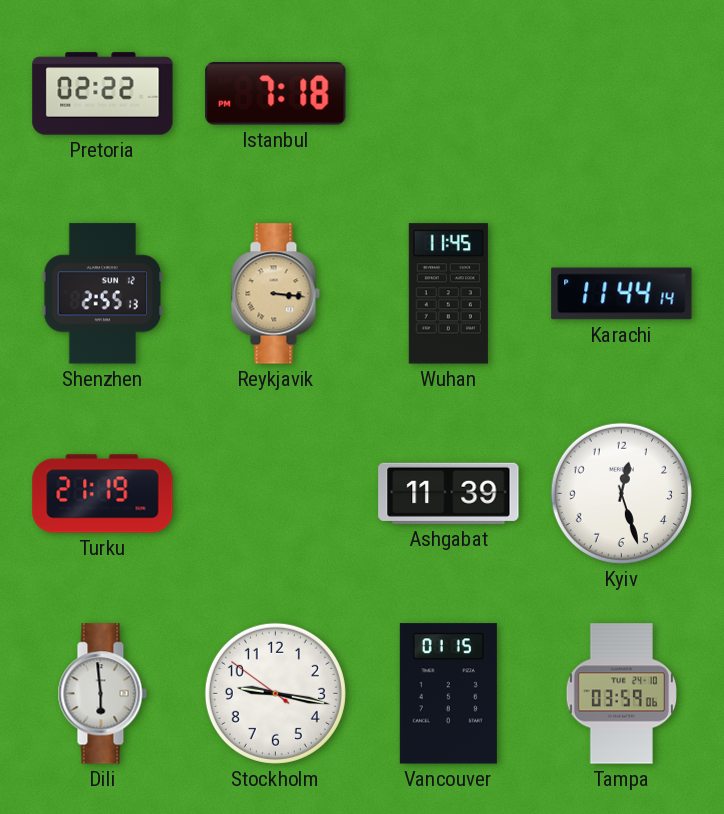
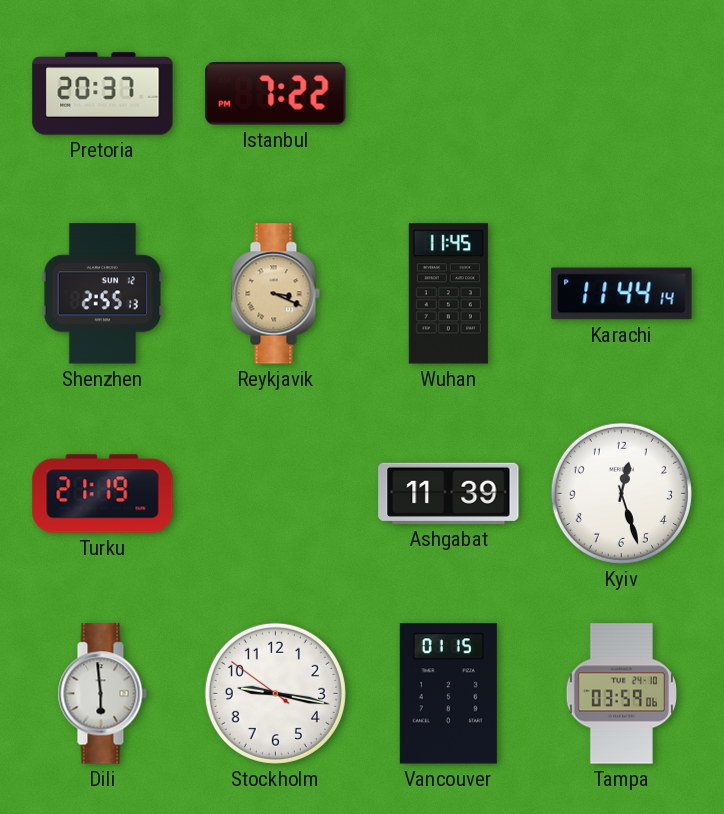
Pretoria: 02:22 -> 20:37 (103, 94)
Istanbul: 7:18 -> 7:22 (276, 94)
Reykjavik: 3:16 -> 3:19 (275, 294)
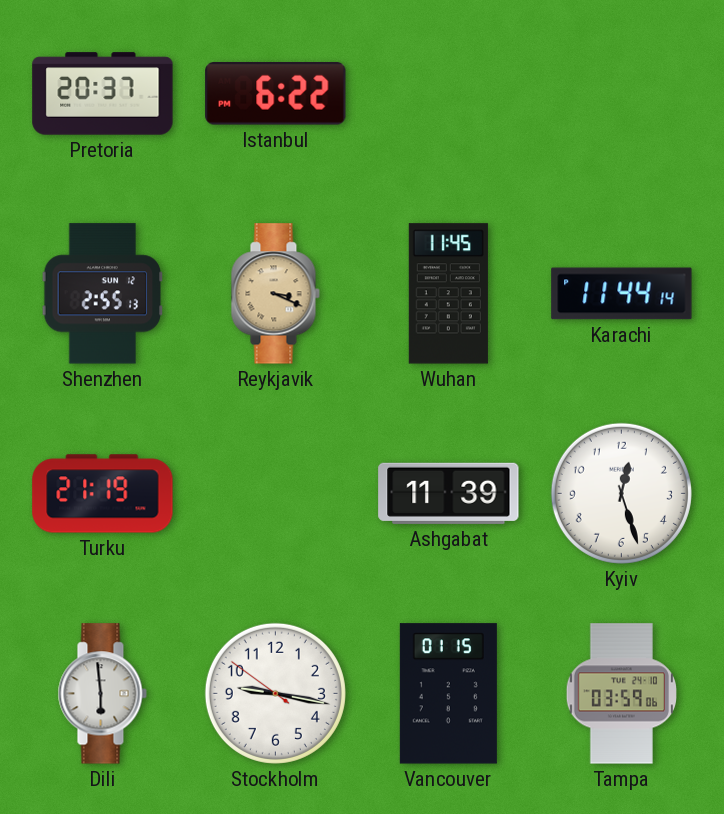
Istanbul: 7:22 -> 6:22 (276, 94)
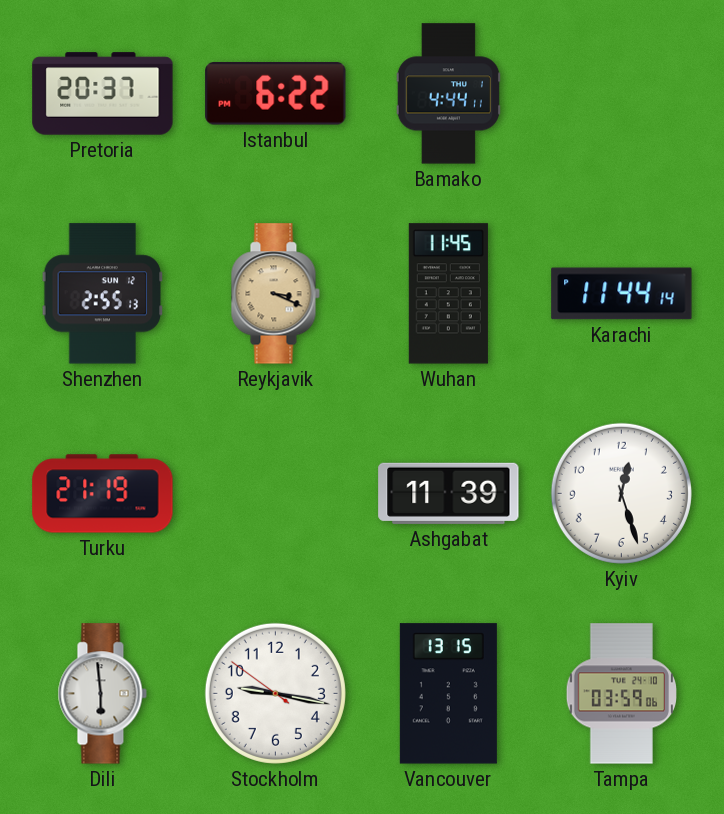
Bamako: none -> 4:44 (448, 94)
Vancouver: 01:15 -> 13:15 (448, 694)
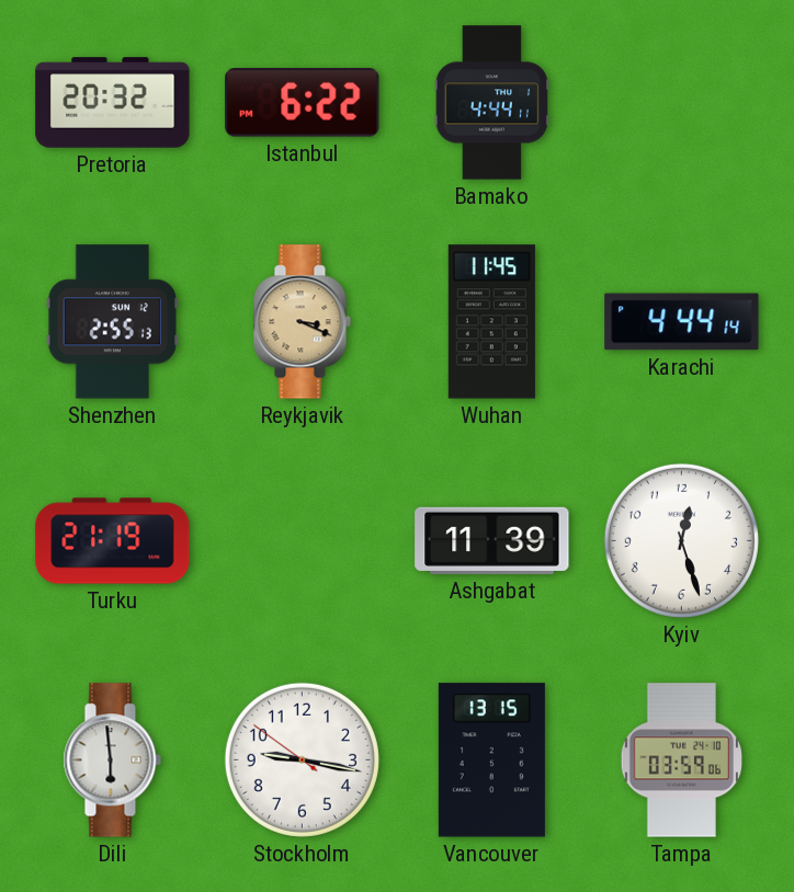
Pretoria: 20:37 -> 20:32 (113, 103)
Karachi: 11:44 -> 4:44 (682, 322)
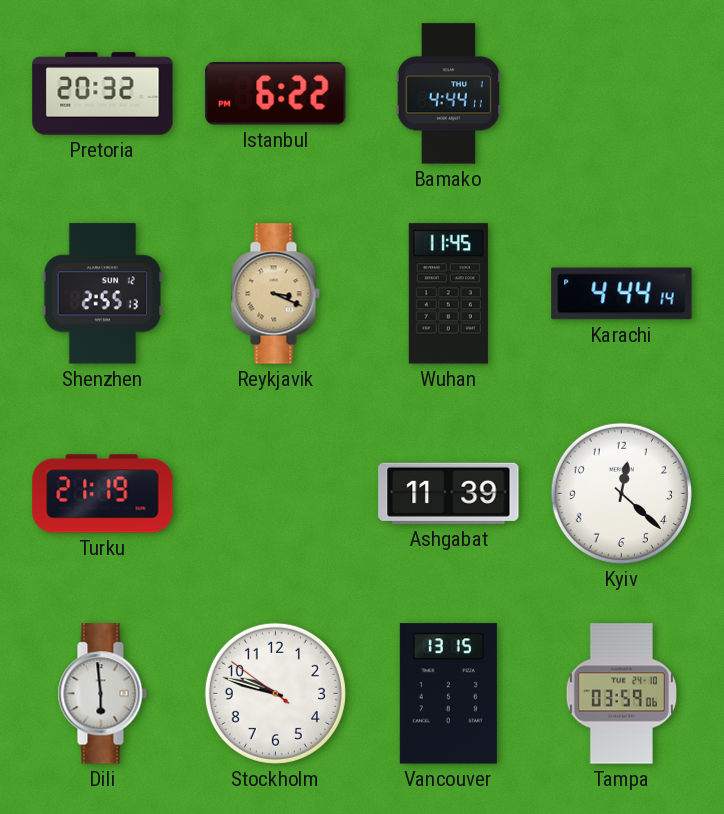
Kyiv: 12:27 -> 12:22 (621, 493)
Stockholm: 9:16 -> 9:47 (275, 693)
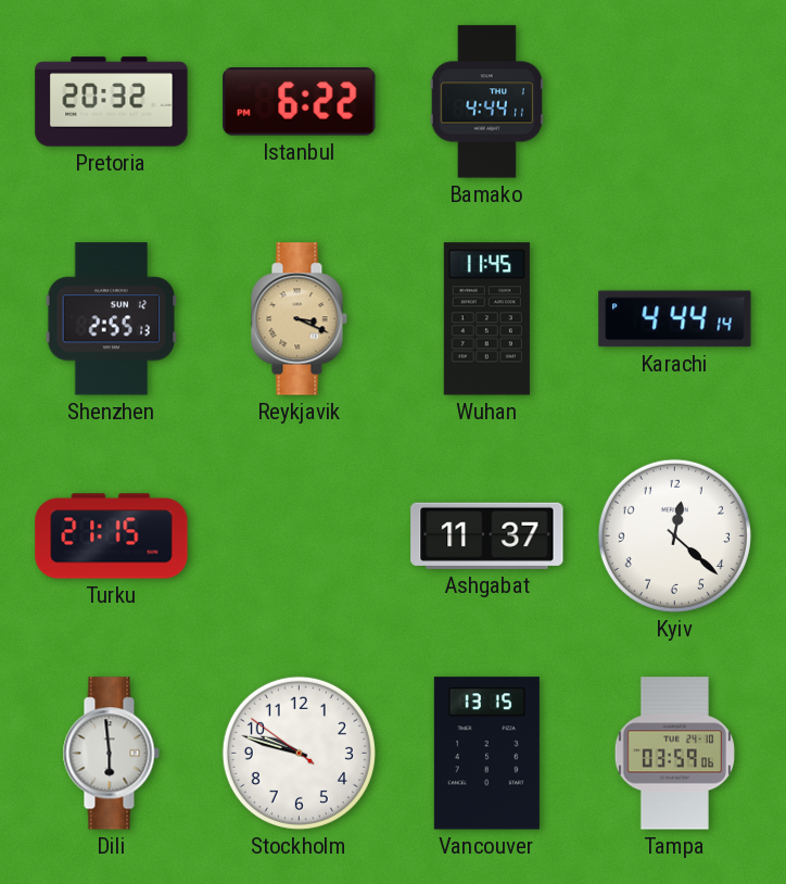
Turku: 21:19 -> 21:15 (112, 536)
Ashgabat: 11:39 -> 11:37 (487, 535)
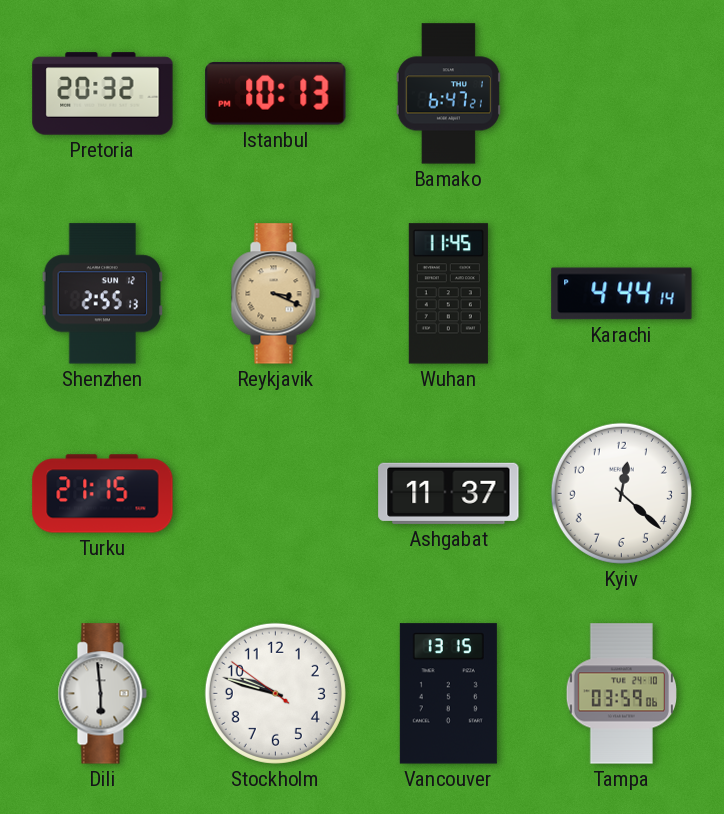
Istanbul: 6:22 -> 10:13 (276, 94)
Bamako: 4:44 -> 6:47 (448, 94)
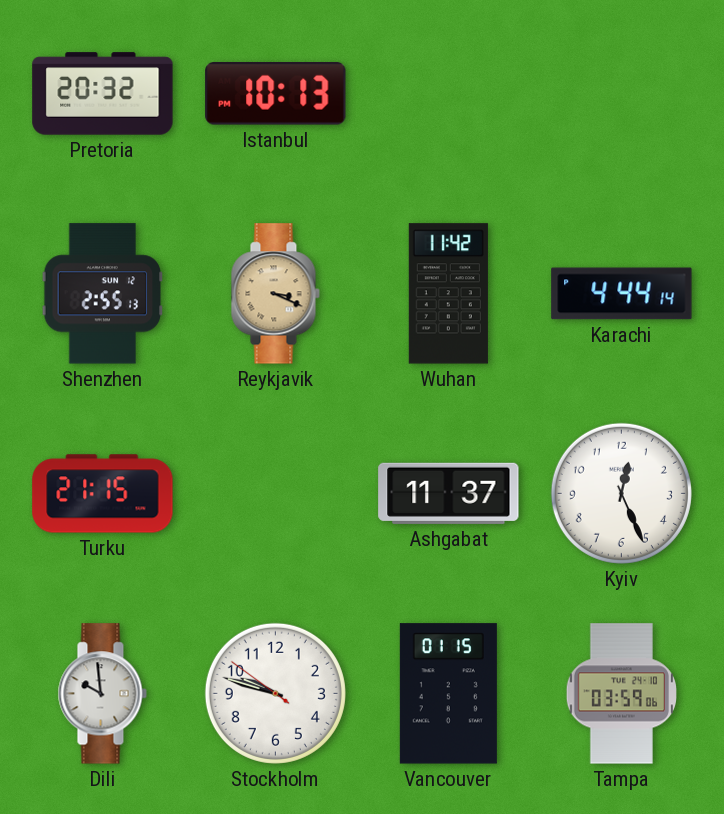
Bamako: 6:47 -> none (448, 94)
Wuhan: 11:45 -> 11:42 (448, 294)
Kyiv: 12:22 -> 12:26 (621, 493)
Dili: 5:59 -> 9:59 (102, 694)
Vancouver: 13:15 -> 01:15 (448, 694)
